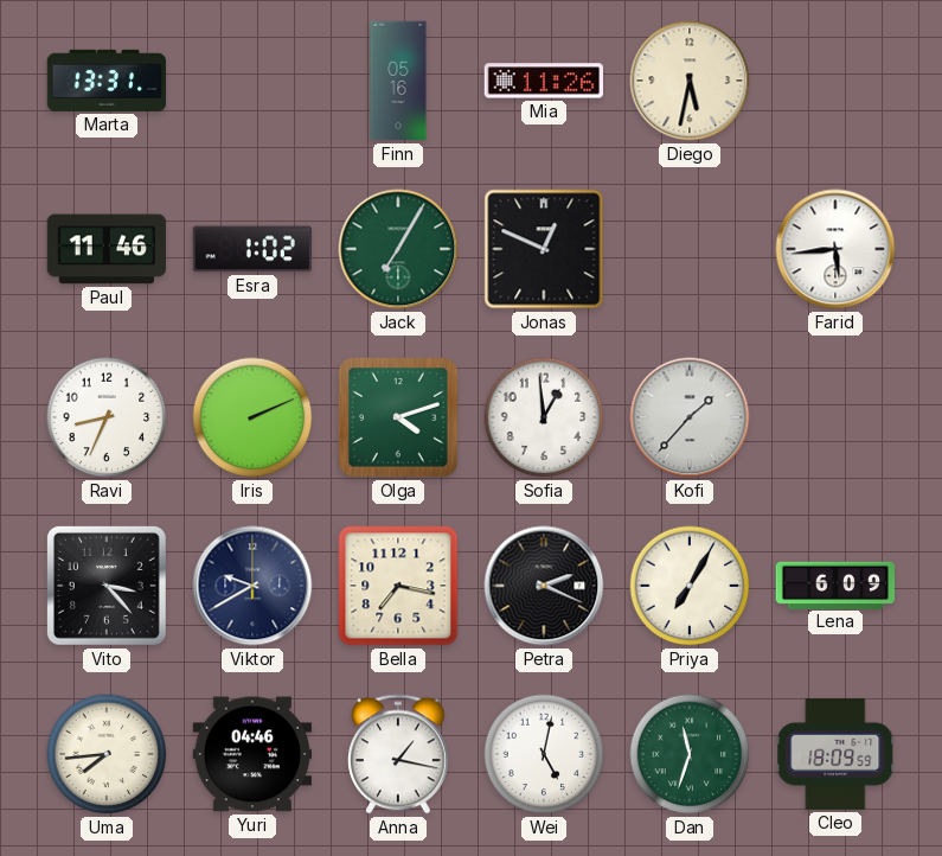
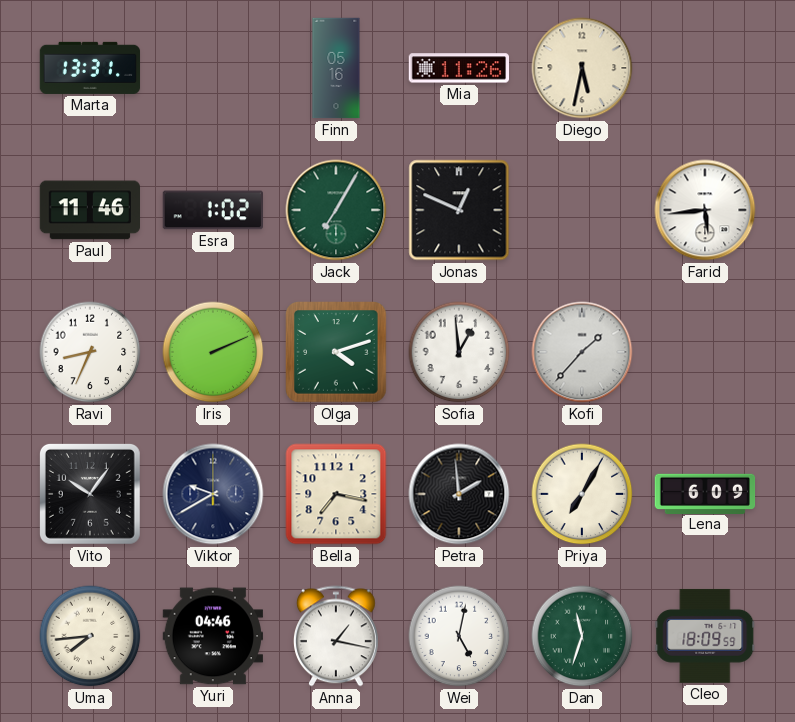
Vito: 3:23 -> 10:06 (90, 494)
Petra: 2:19 -> 1:59 (459, 494)
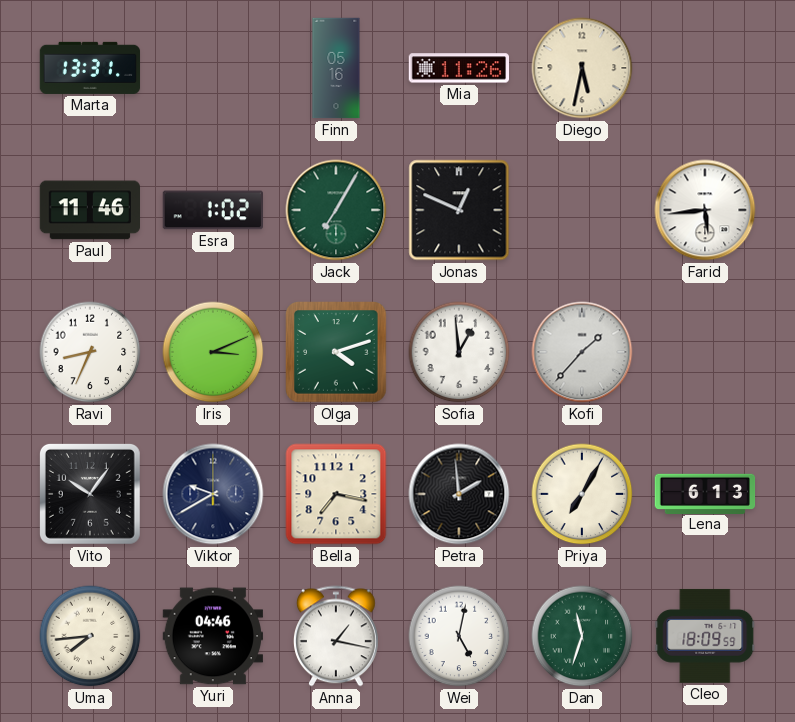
Iris: 2:11 -> 3:11 (213, 352)
Lena: 6:09 -> 6:13 (705, 493)
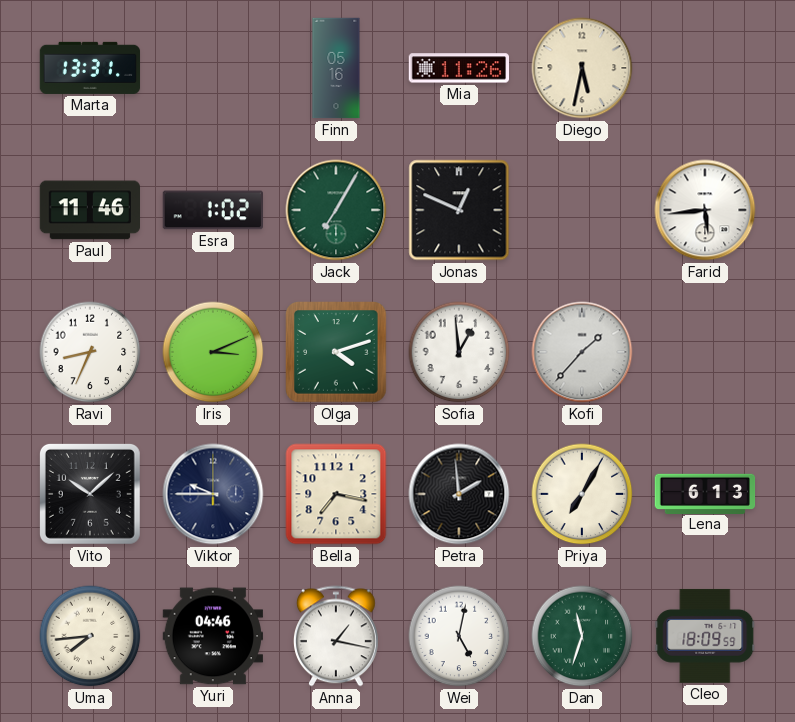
Vito: 10:06 -> 10:08 (90, 494)
Viktor: 9:40 -> 9:45 (213, 494)
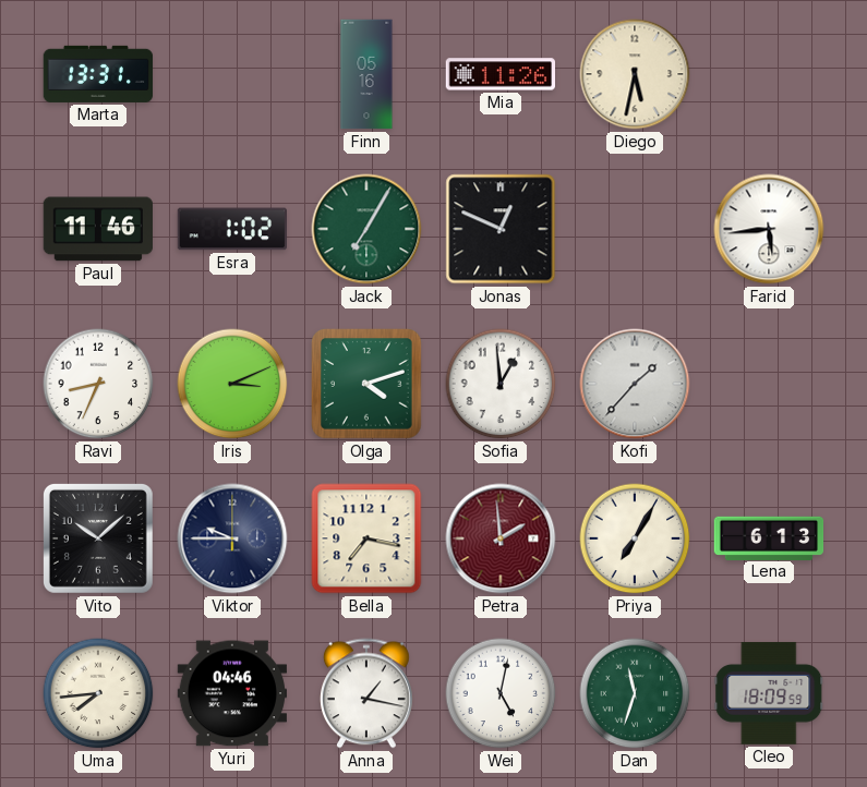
Petra dial: black -> burgundy (501, 538)
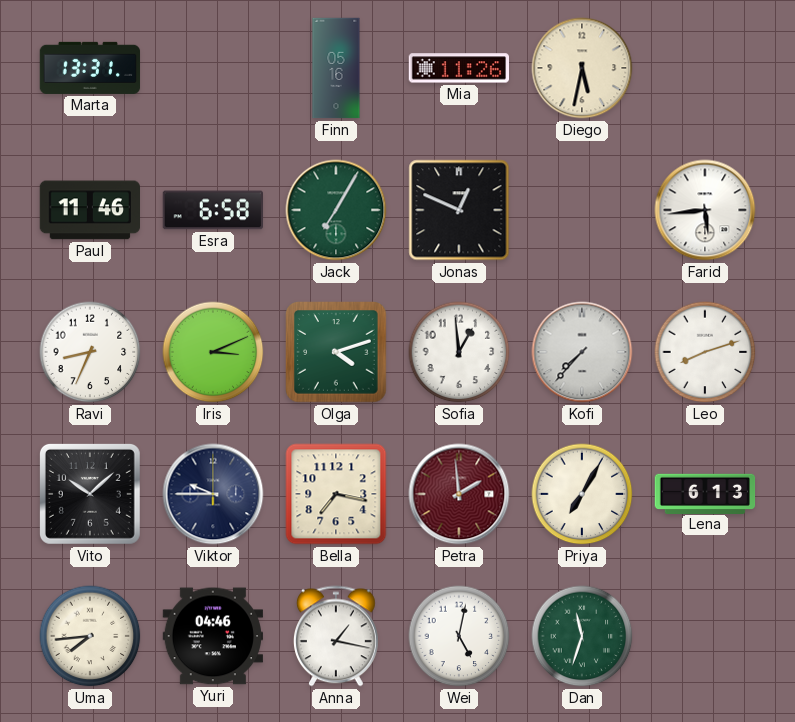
Esra: 1:02 -> 6:58 (212, 210)
Kofi: 1:37 -> 7:37 (582, 352)
Leo: none -> 8:12 (705, 352)
Cleo: 18:09 -> none (769, 693)
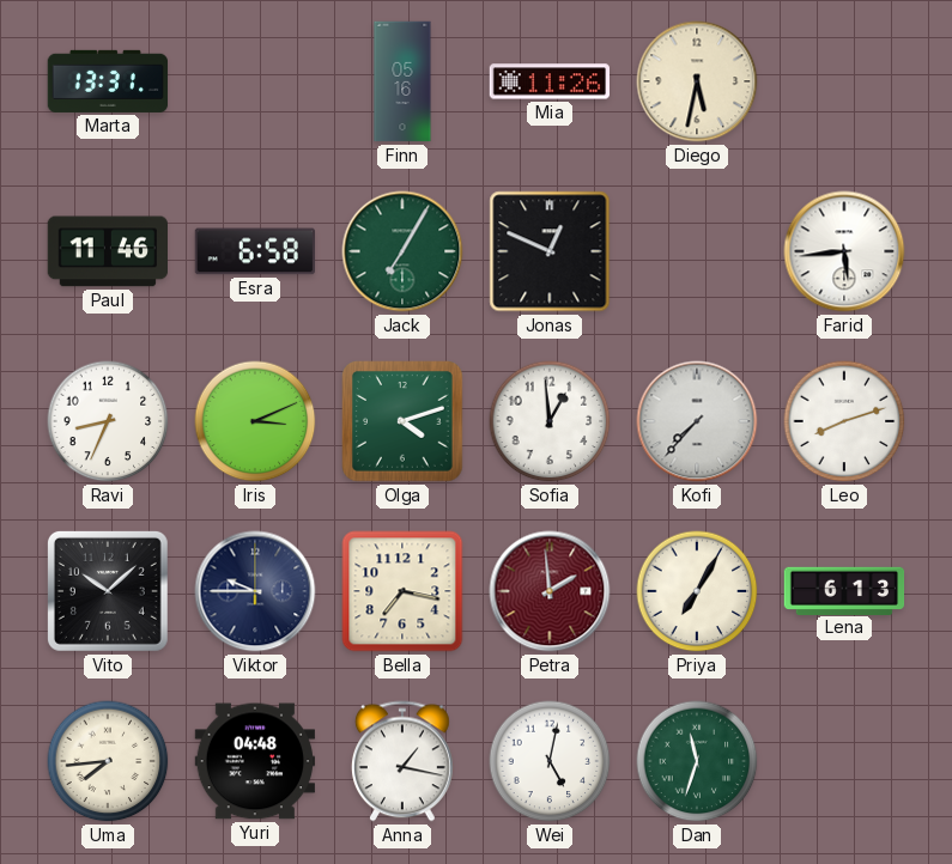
Yuri: 04:46 -> 04:48 (255, 761)
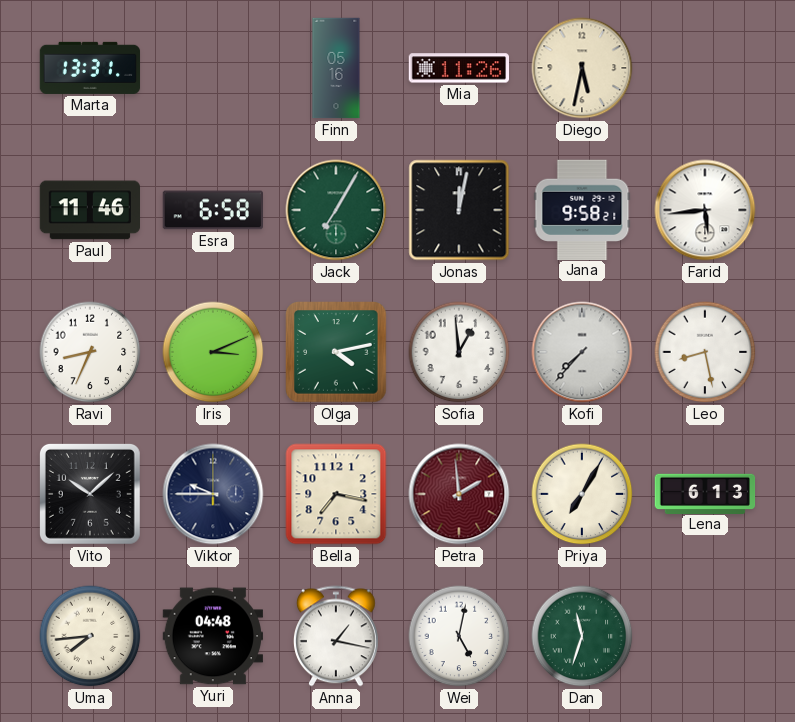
Jonas: 12:49 -> 12:02 (459, 210)
Jana: none -> 9:58 (582, 209)
Olga: 4:12 -> 4:13 (336, 352)
Leo: 8:12 -> 8:28 (705, 352)
